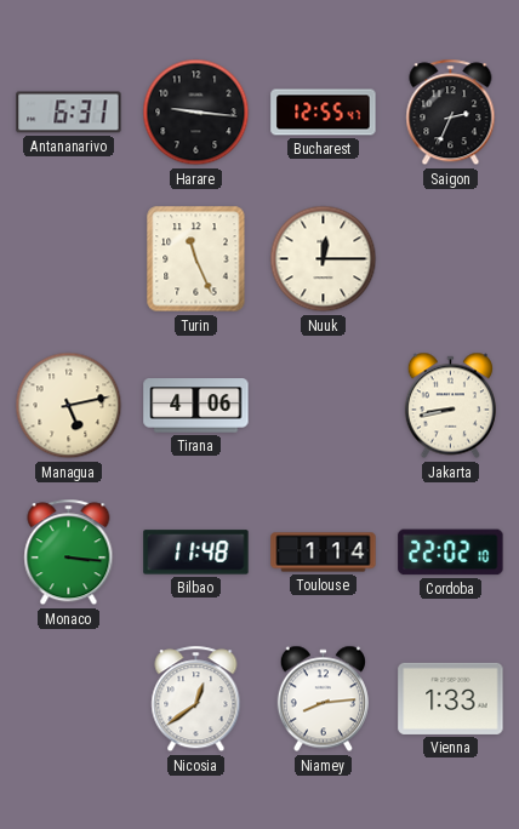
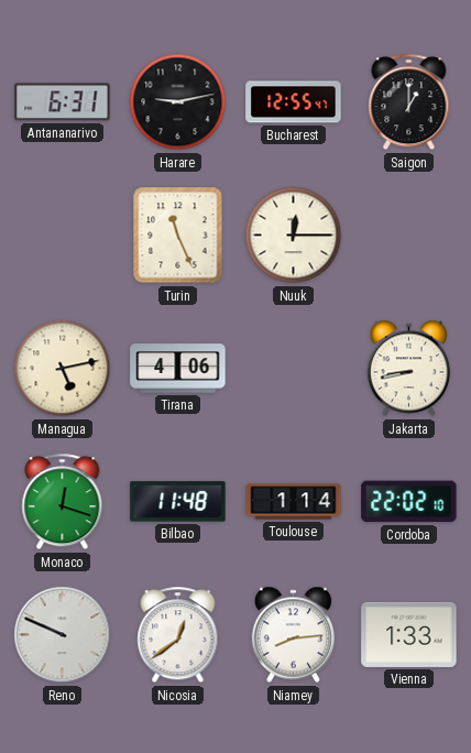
Harare: 9:16 -> 9:13 (178, 102)
Saigon: 2:34 -> 1:00 (409, 102)
Monaco: 3:16 -> 12:18 (63, 502)
Reno: none -> 9:49 (63, 635)
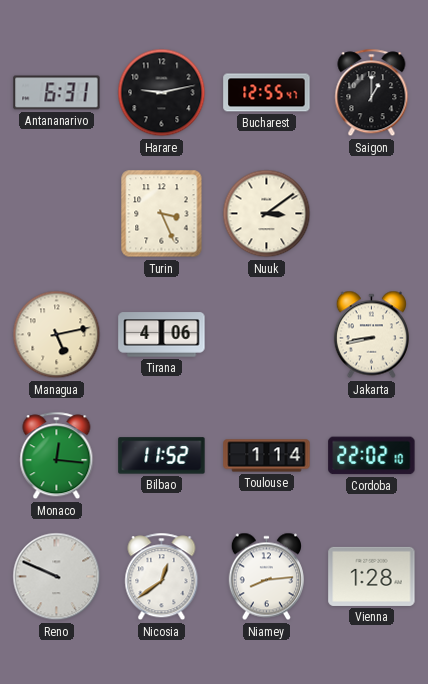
Turin: 11:26 -> 3:26 (162, 214)
Nuuk: 12:15 -> 3:09 (267, 214)
Monaco: 12:18 -> 12:16 (57, 456)
Bilbao: 11:48 -> 11:52 (162, 456)
Vienna: 1:33 -> 1:28 (372, 576)
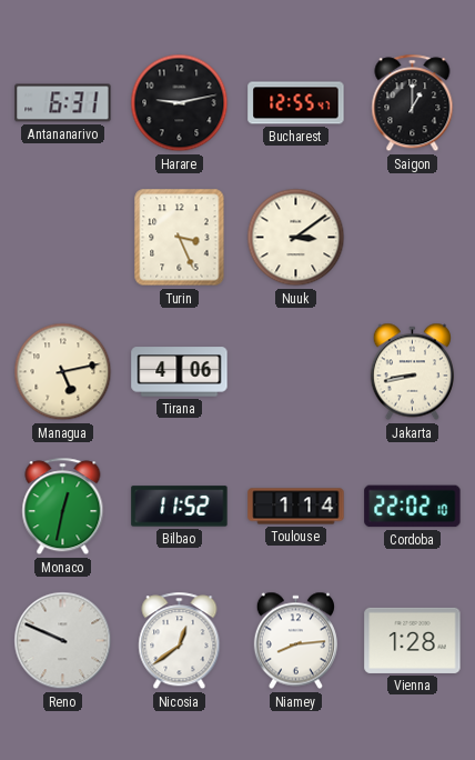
Monaco: 12:16 -> 12:32 (63, 507)
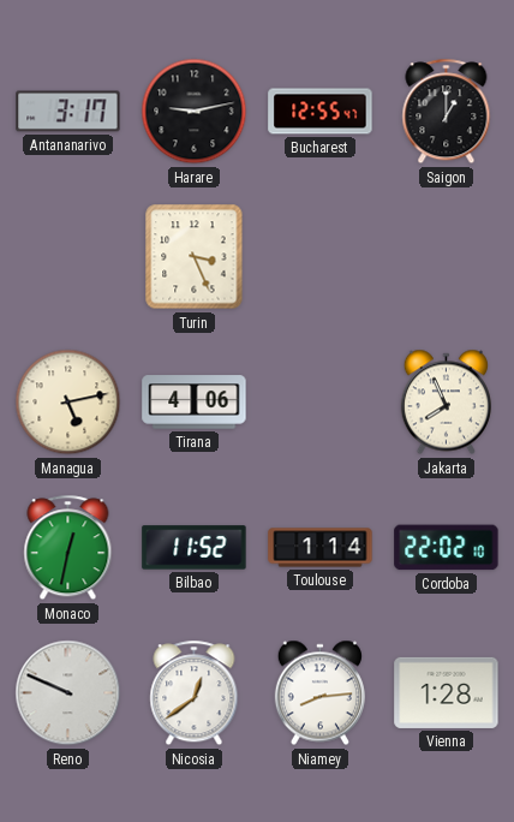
Antananarivo: 6:31 -> 3:17 (68, 112)
Nuuk: 3:09 -> none (296, 238)
Jakarta: 8:43 -> 7:56 (446, 403)
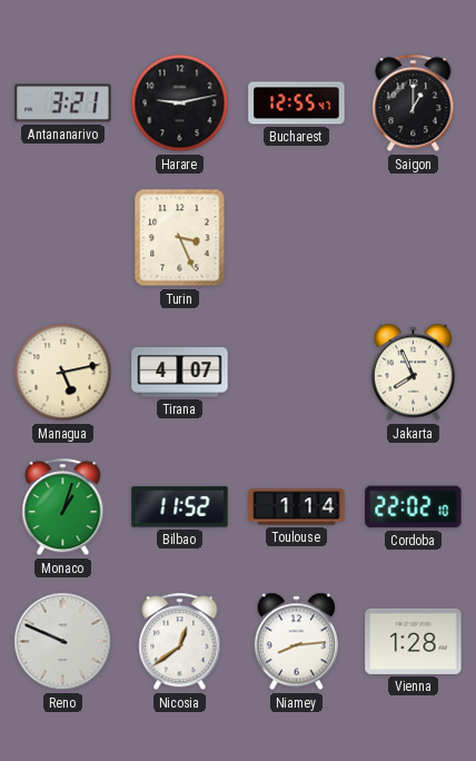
Antananarivo: 3:17 -> 3:21 (63, 103)
Tirana: 4:06 -> 4:07 (180, 373)
Monaco: 12:32 -> 1:03 (63, 507)
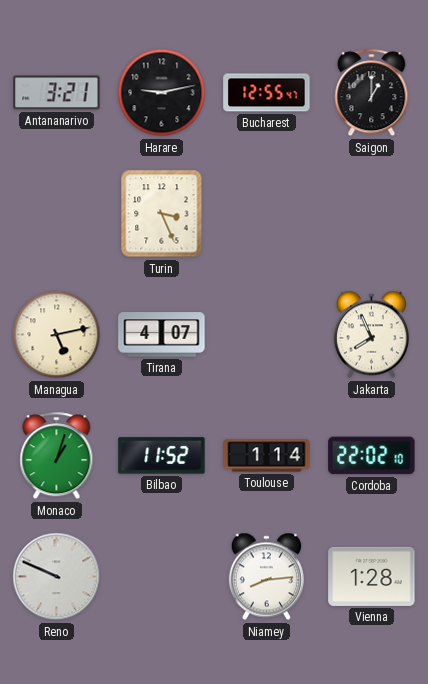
Nicosia: 12:39 -> none (180, 642)
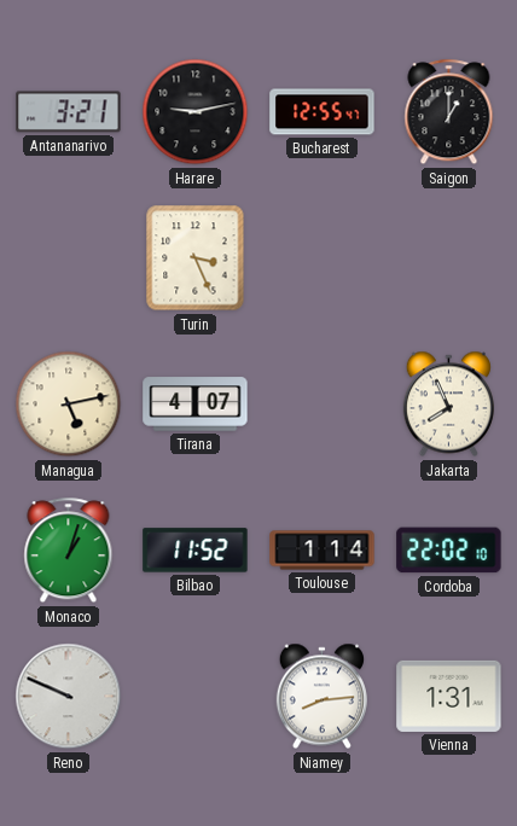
Vienna: 1:28 -> 1:31 (449, 696)
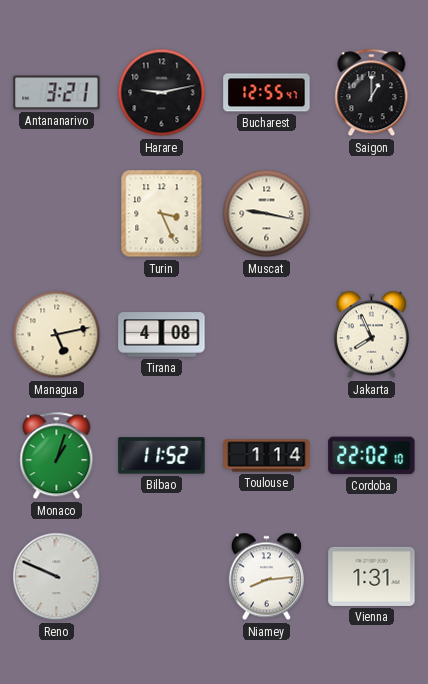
Muscat: none -> 9:17 (267, 214)
Tirana: 4:07 -> 4:08 (162, 335)
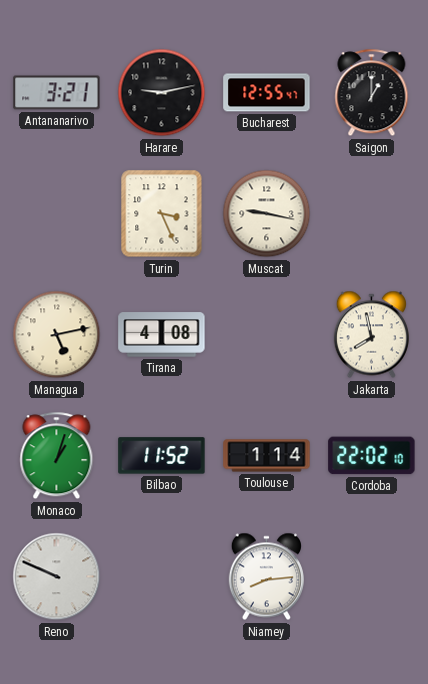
Jakarta: 7:56 -> 7:58 (371, 335)
Vienna: 1:31 -> none (372, 576)
